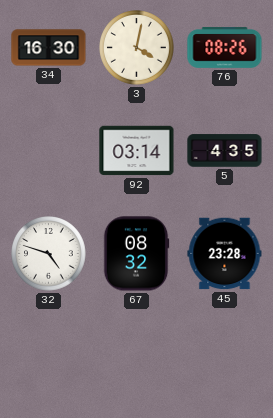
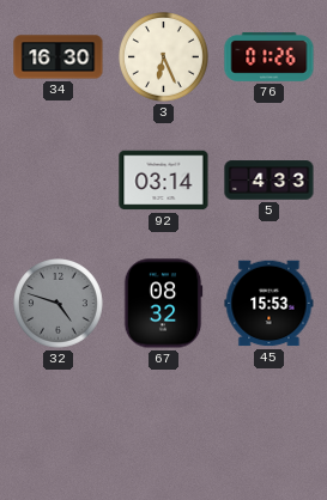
3: 4:02 -> 6:26 (164, 57)
76: 08:26 -> 01:26 (270, 57)
5: 4:35 -> 4:33 (270, 181)
32 dial: white -> grey (59, 304)
45: 23:28 -> 15:53 (270, 304)
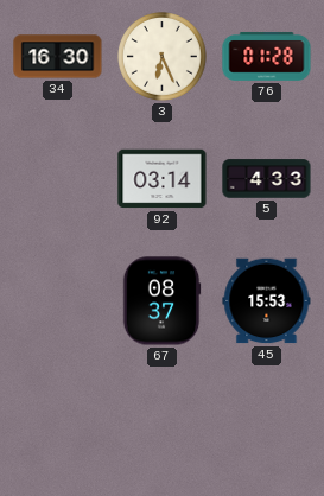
76: 01:26 -> 01:28 (267, 57)
32: 4:48 -> none (59, 304)
67: 08:32 -> 08:37 (161, 301)
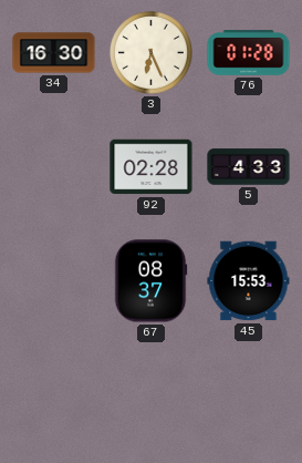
92: 03:14 -> 02:28 (152, 167)
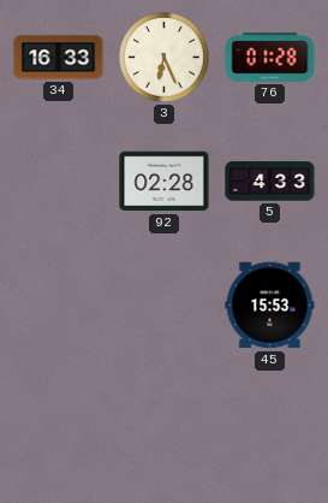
34: 16:30 -> 16:33 (59, 58)
67: 08:37 -> none (150, 281)
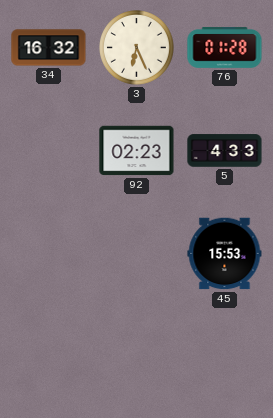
34: 16:33 -> 16:32 (49, 48)
92: 02:28 -> 02:23 (137, 151)
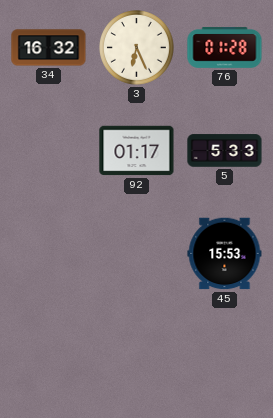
92: 02:23 -> 01:17 (137, 151)
5: 4:33 -> 5:33 (225, 151)
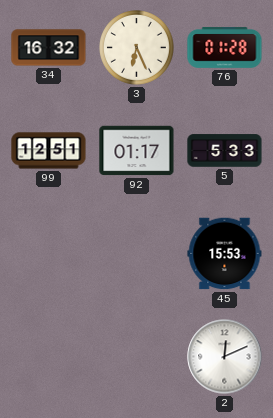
99: none -> 12:51 (49, 151)
2: none -> 12:11 (225, 357)
